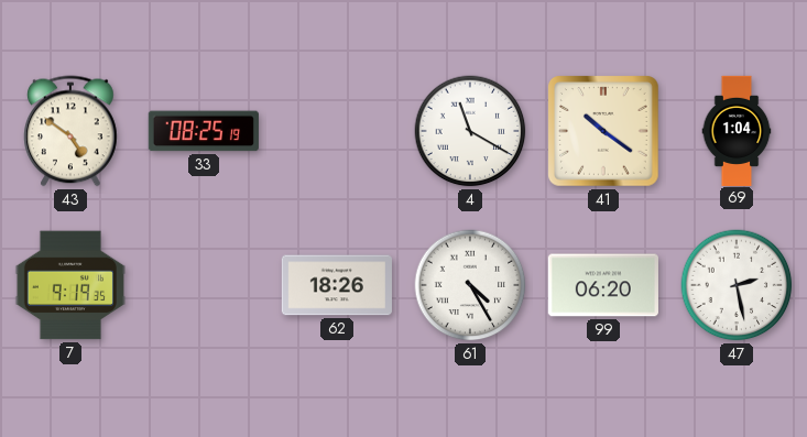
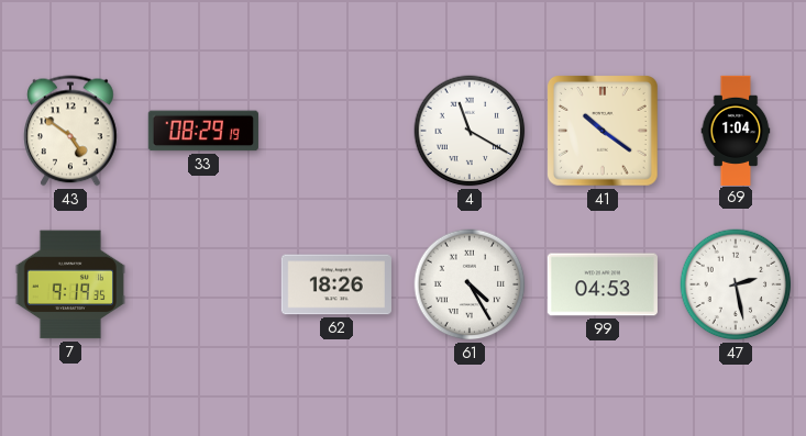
33: 08:25 -> 08:29 (203, 131)
99: 06:20 -> 04:53 (603, 284)
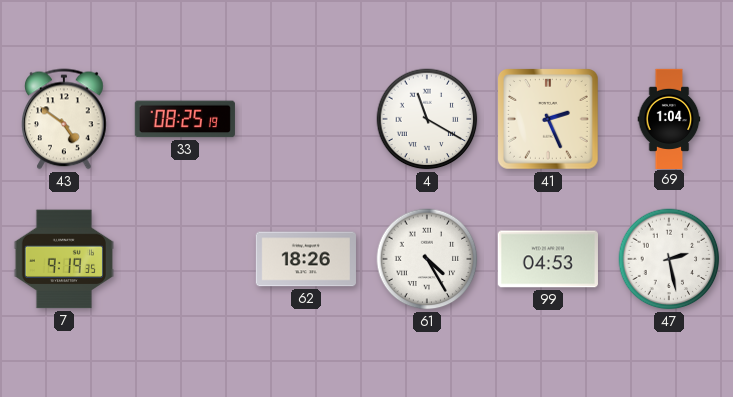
33: 08:29 -> 08:25 (185, 119)
41: 10:21 -> 2:26 (549, 120)
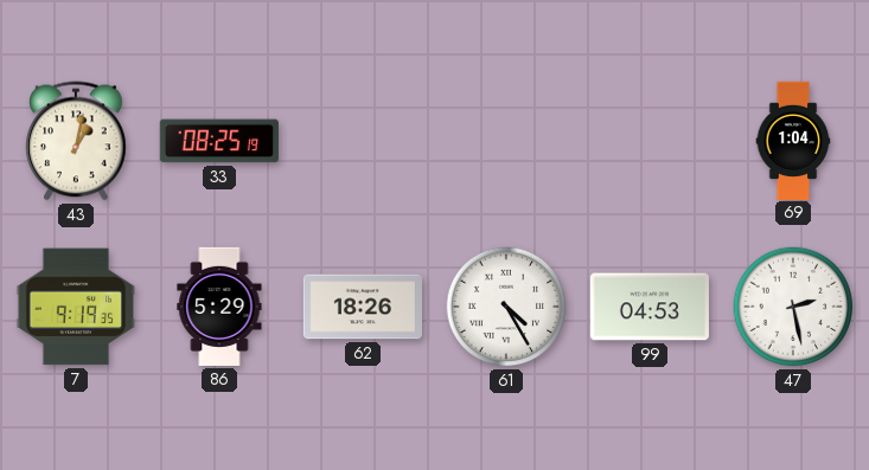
43: 4:51 -> 1:02 (76, 141)
4: 11:20 -> none (427, 119)
41: 2:26 -> none (549, 120)
86: none -> 5:29 (219, 307)
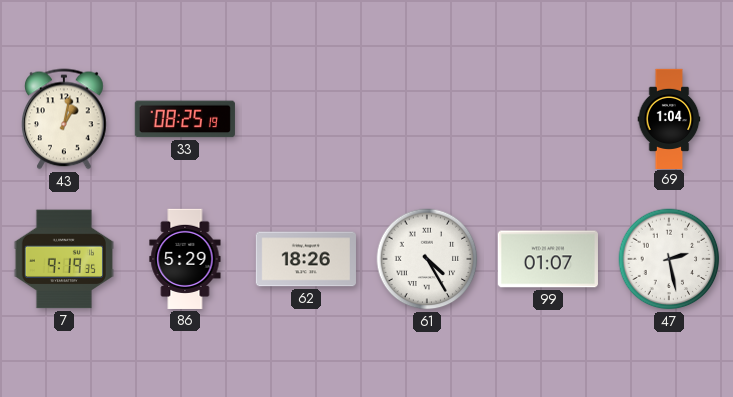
99: 04:53 -> 01:07 (548, 259)
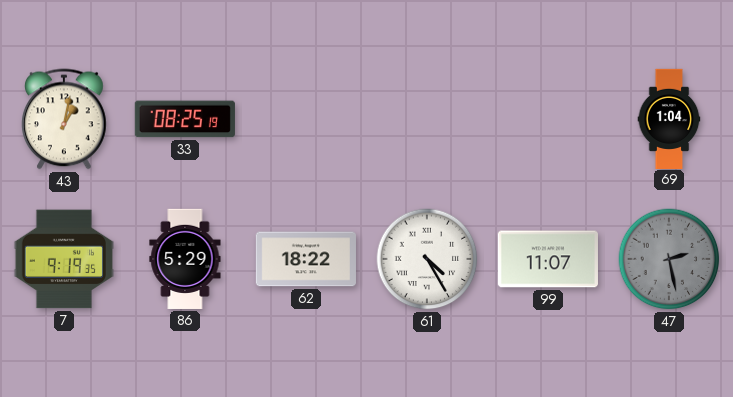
62: 18:26 -> 18:22 (306, 259)
99: 01:07 -> 11:07 (548, 259)
47 dial: white -> grey (669, 259)
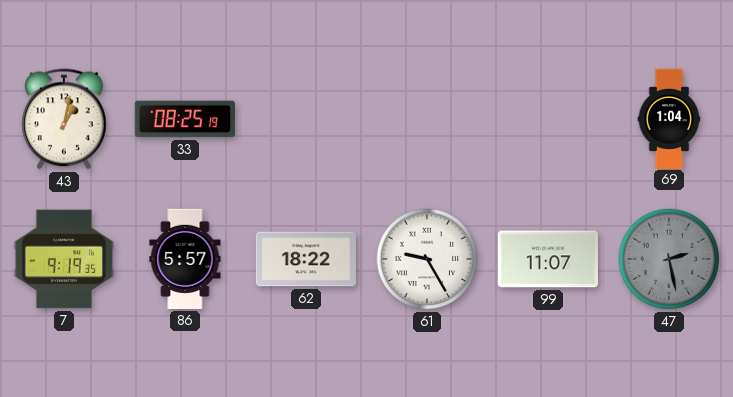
86: 5:29 -> 5:57 (185, 259)
61: 4:25 -> 9:25 (427, 259)
